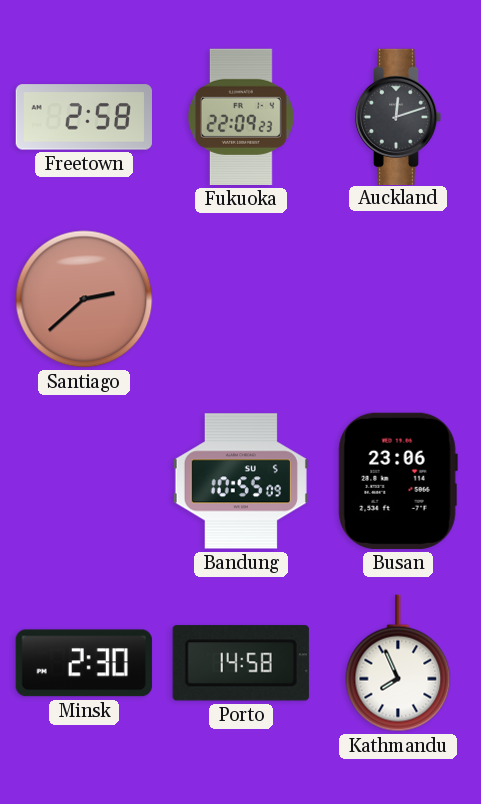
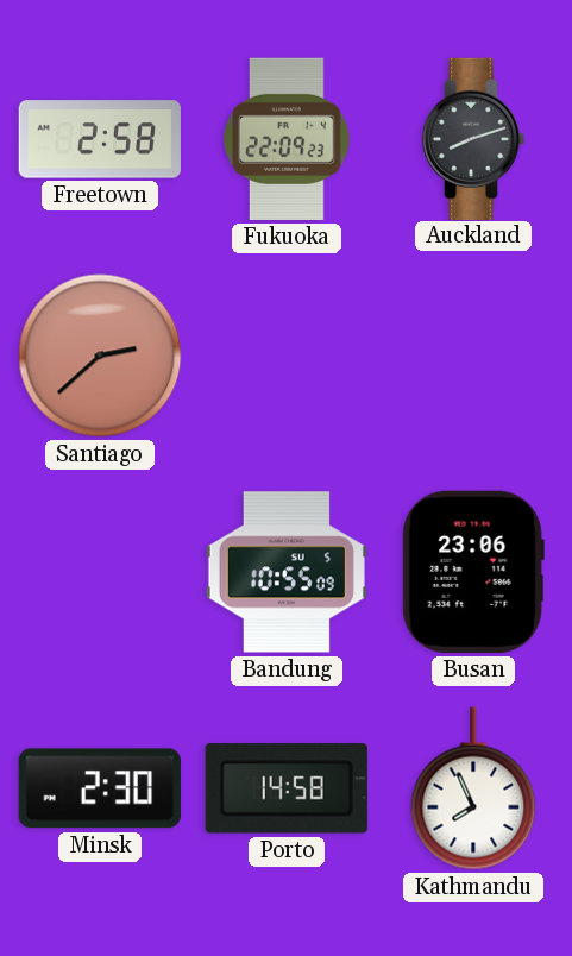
Auckland: 12:12 -> 8:12 (473, 138)
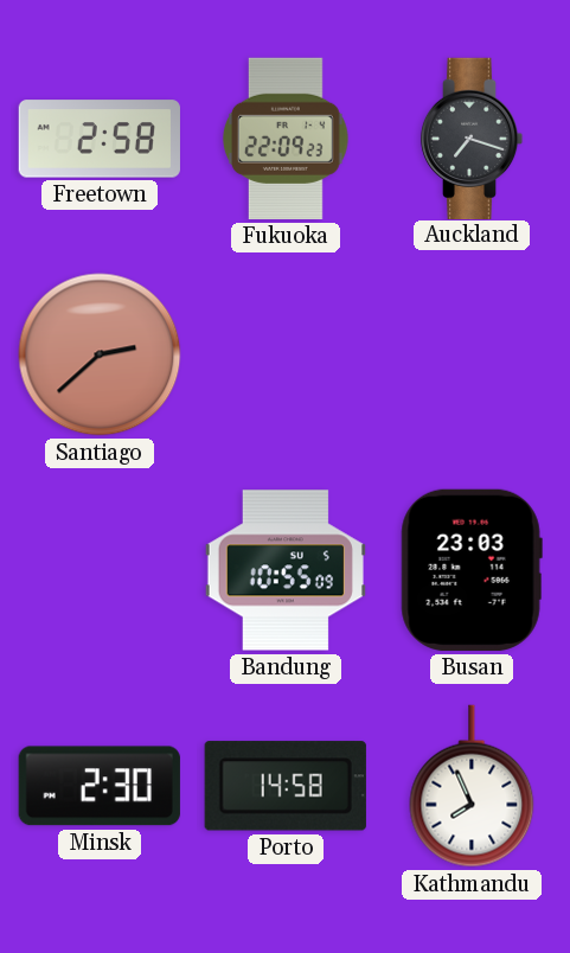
Auckland: 8:12 -> 7:18 (472, 137)
Busan: 23:06 -> 23:03 (472, 570)
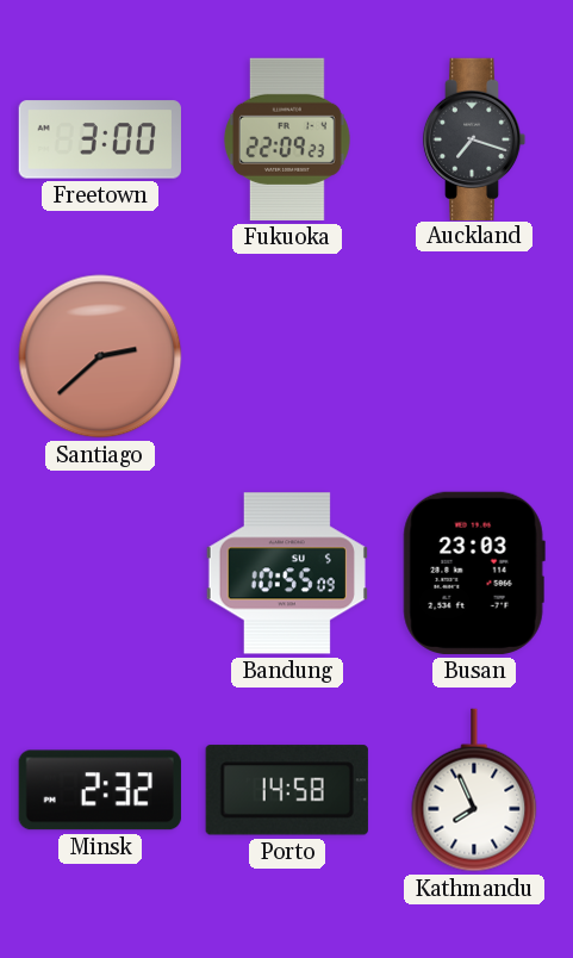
Freetown: 2:58 -> 3:00 (100, 139)
Minsk: 2:30 -> 2:32 (100, 790)
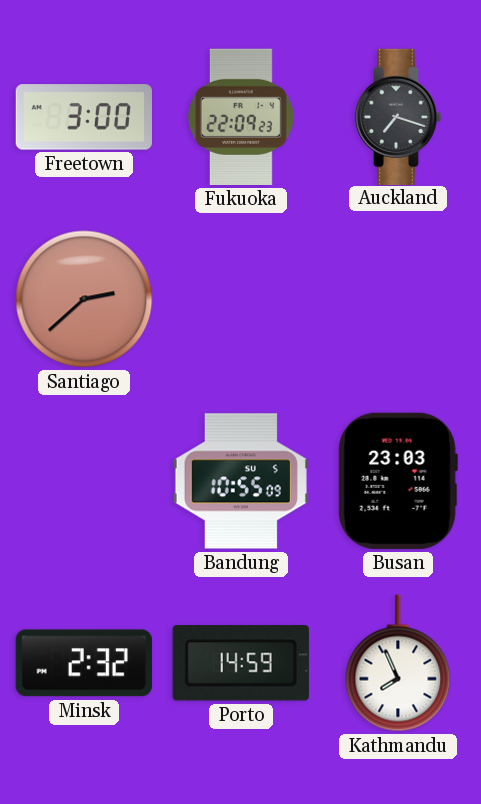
Porto: 14:58 -> 14:59 (241, 663)
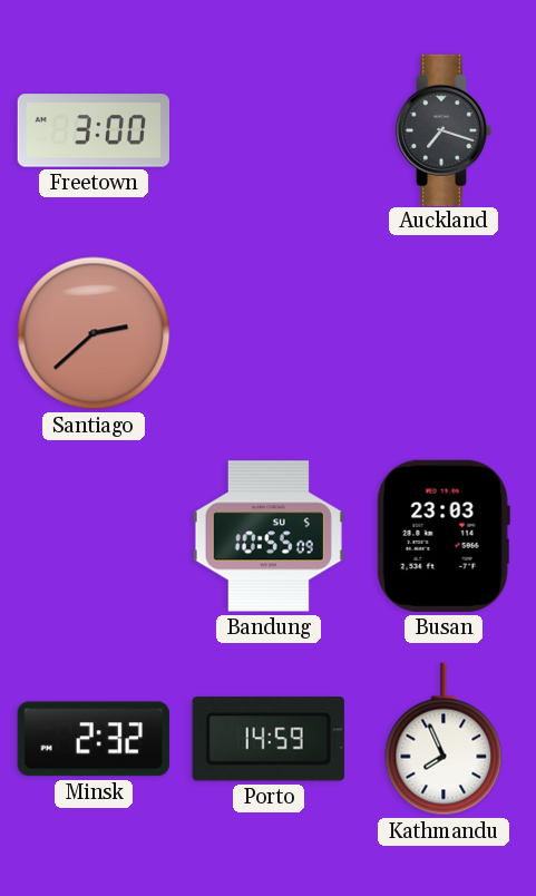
Fukuoka: 22:09 -> none (241, 117)
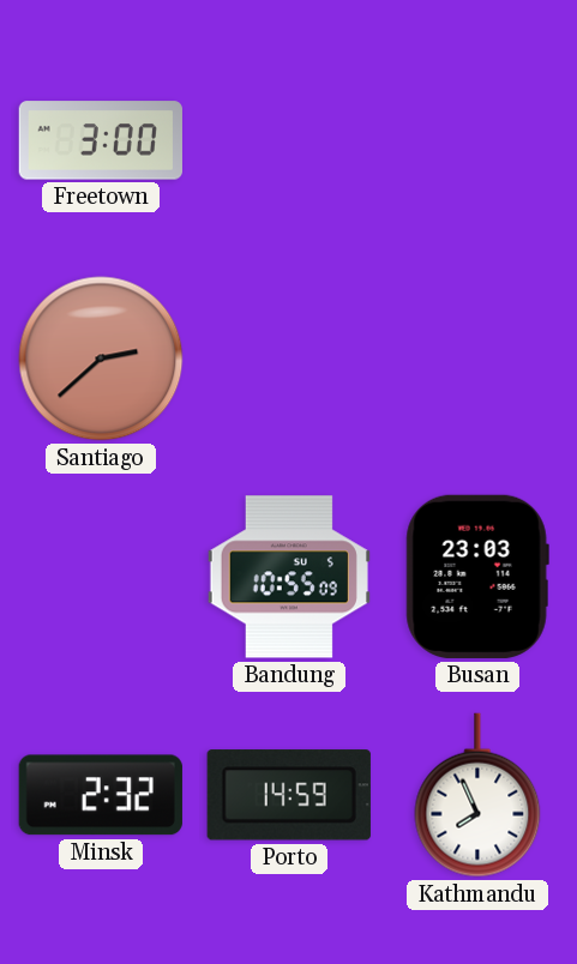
Auckland: 7:18 -> none (444, 129)
